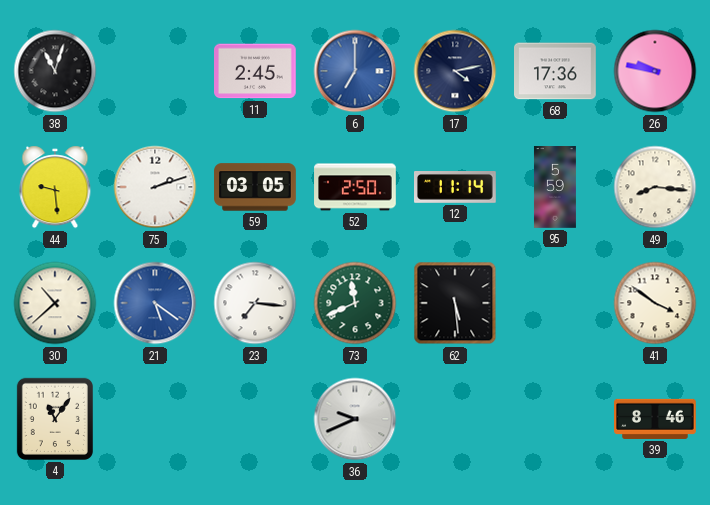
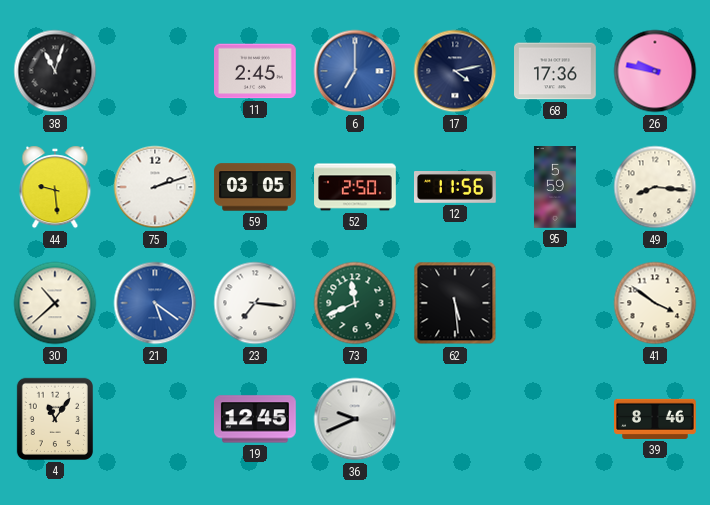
12: 11:14 -> 11:56 (456, 188)
19: none -> 12:45 (256, 419)
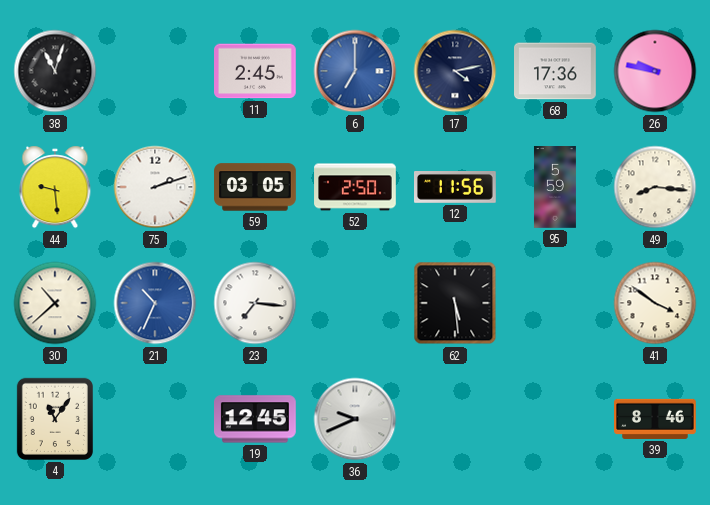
21: 5:21 -> 10:34 (155, 303)
73: 11:41 -> none (355, 303)
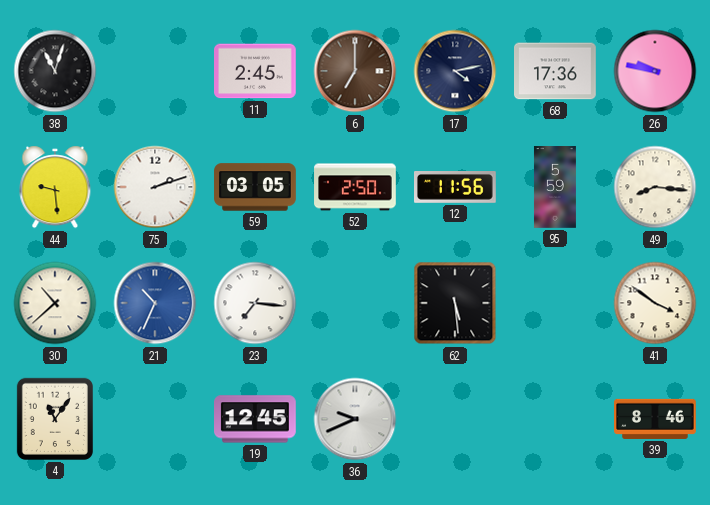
6 dial: blue -> brown (355, 71)
